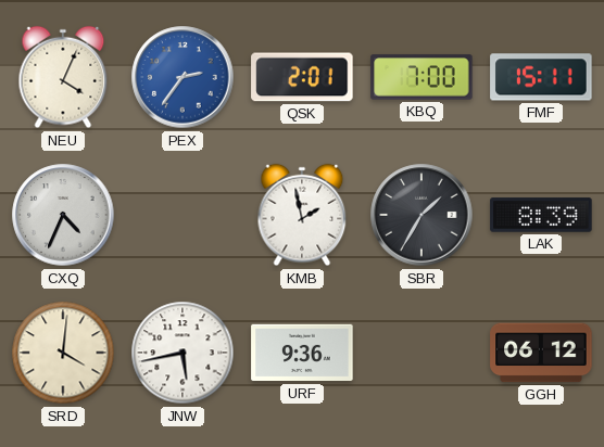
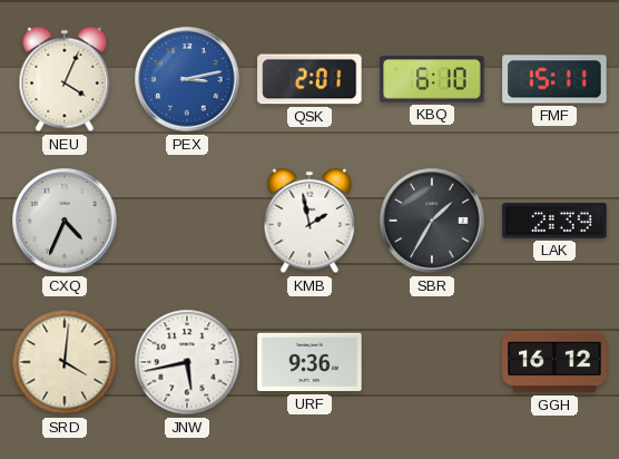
PEX: 2:36 -> 3:13 (187, 79)
KBQ: 7:00 -> 6:10 (432, 79)
LAK: 8:39 -> 2:39 (554, 221)
GGH: 06:12 -> 16:12 (554, 362)
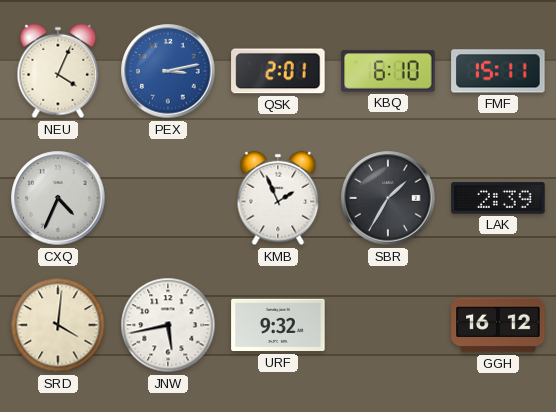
KMB: 1:58 -> 1:56 (278, 198)
URF: 9:36 -> 9:32 (278, 325)
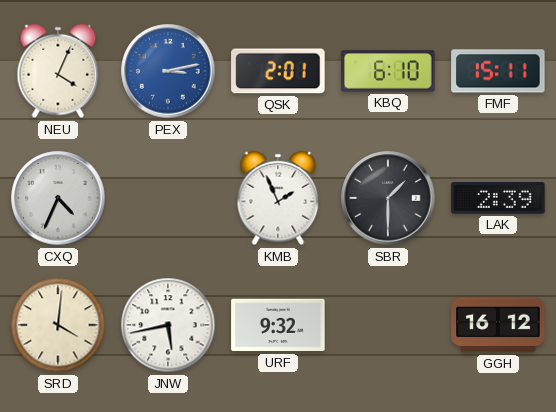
SBR: 1:35 -> 1:30 (388, 198)
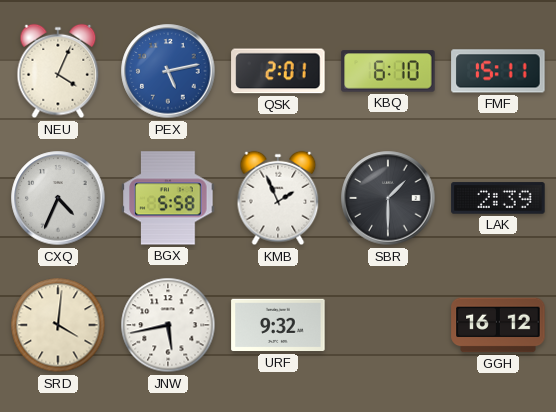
PEX: 3:13 -> 5:13 (168, 71)
BGX: none -> 5:58 (168, 198)
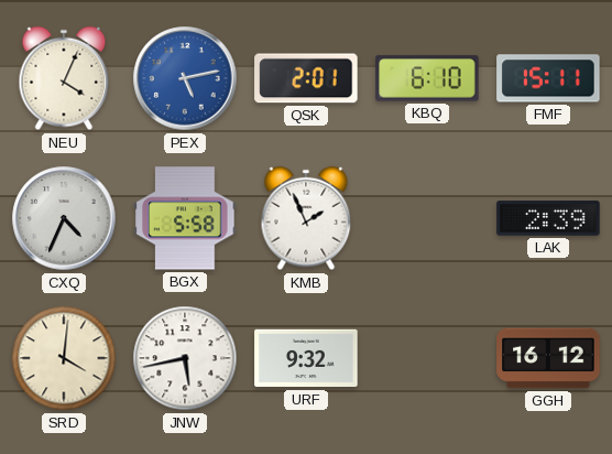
SBR: 1:30 -> none (388, 198)
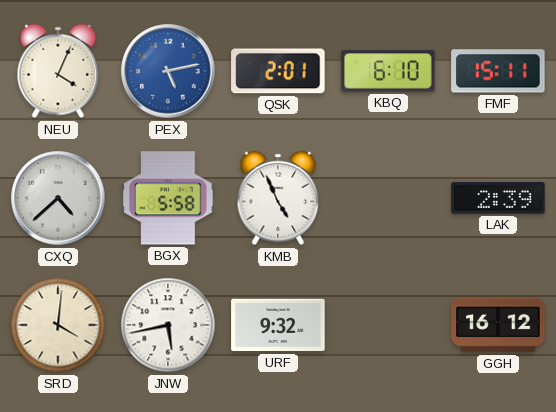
CXQ: 4:34 -> 4:38 (58, 198)
KMB: 1:56 -> 4:56 (278, 198)
